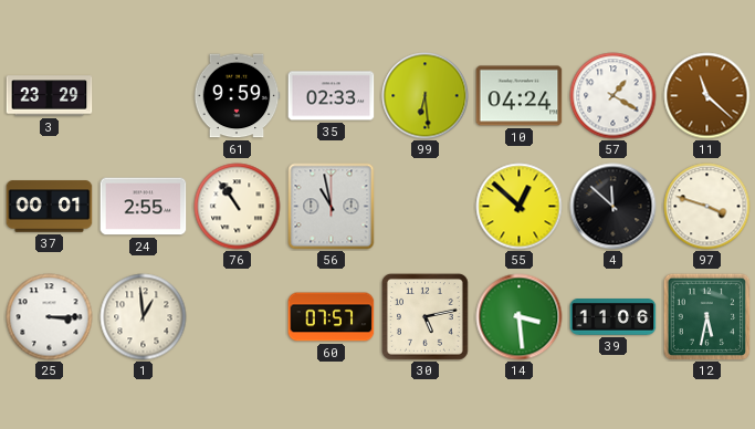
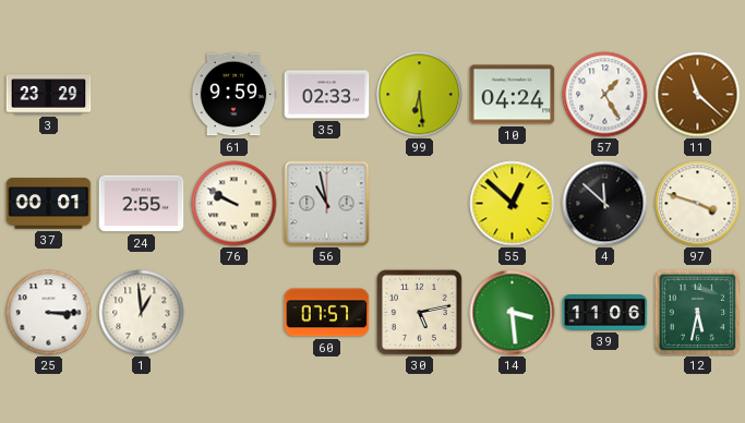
57: 1:20 -> 1:25 (605, 95)
76: 10:54 -> 9:50 (235, 204)
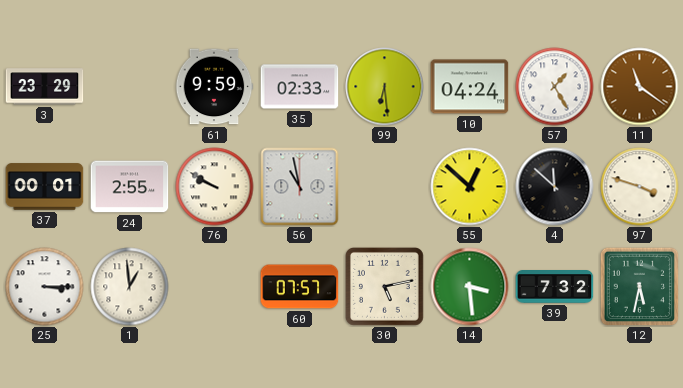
11: 11:22 -> 11:21 (640, 87)
39: 11:06 -> 7:32 (555, 287)
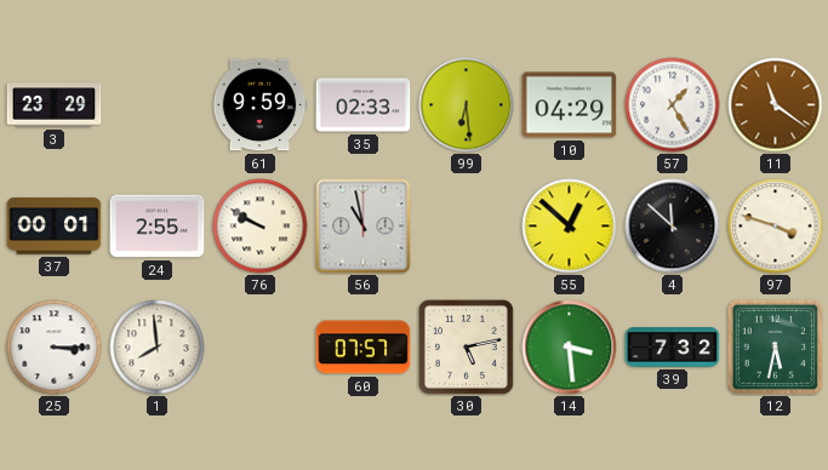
10: 04:24 -> 04:29 (570, 105)
1: 12:59 -> 7:59 (158, 348)
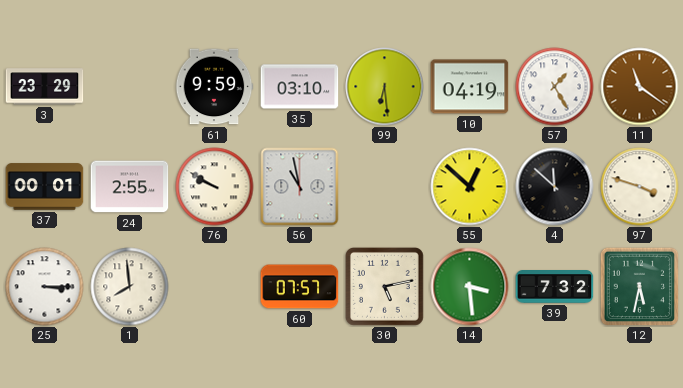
35: 02:33 -> 03:10 (300, 87)
10: 04:29 -> 04:19 (470, 87)
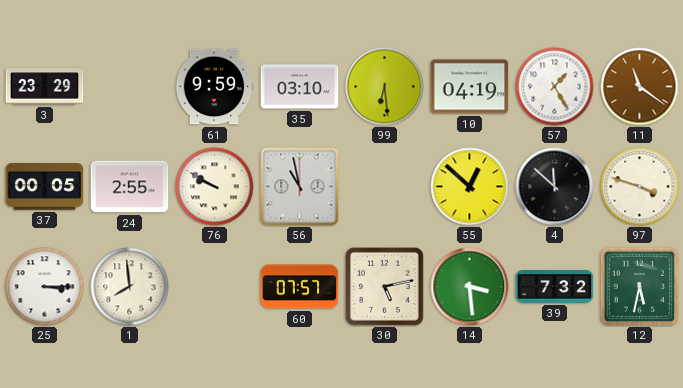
37: 00:01 -> 00:05 (45, 187)
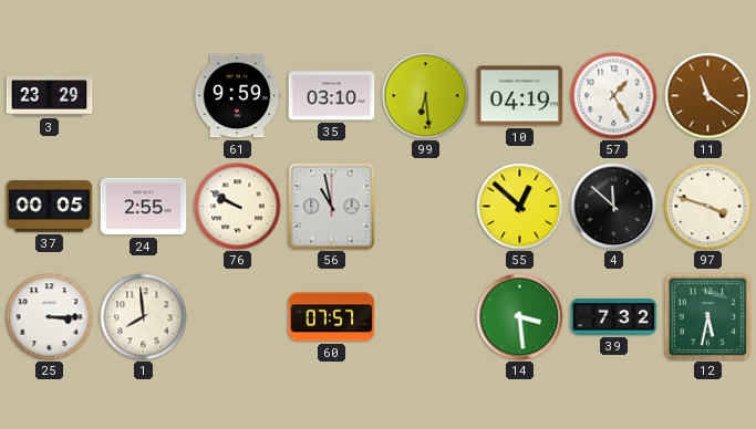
30: 5:13 -> none (384, 286)
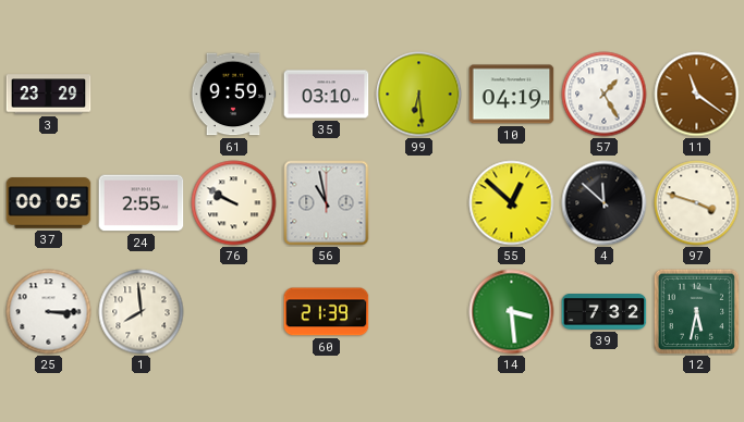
60: 07:57 -> 21:39 (327, 312)
